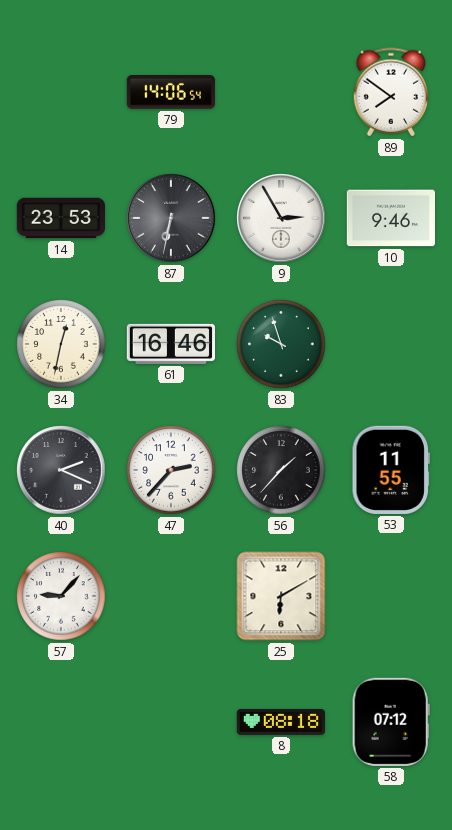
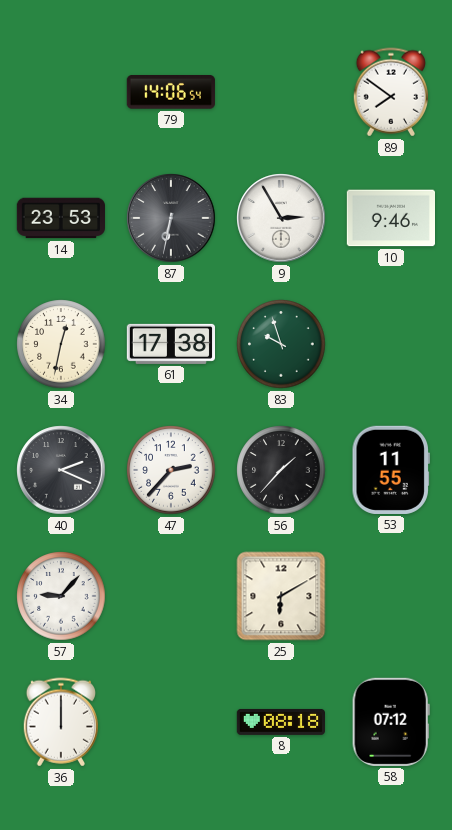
61: 16:46 -> 17:38 (170, 344)
36: none -> 12:00 (60, 722)
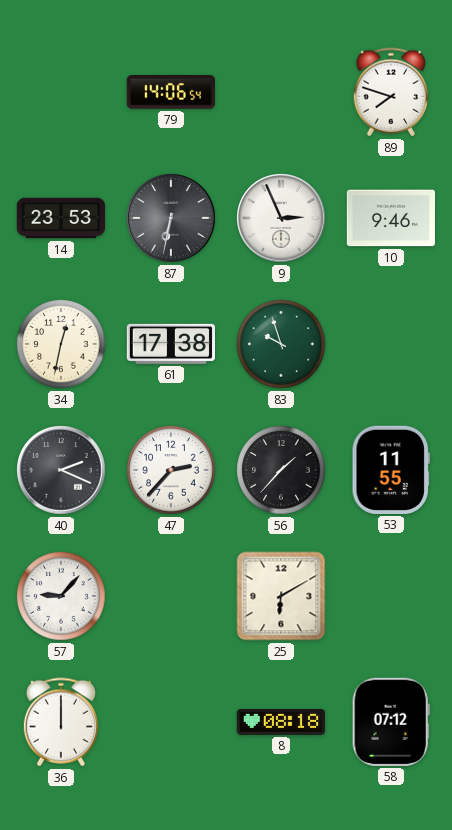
89: 7:51 -> 7:48 (390, 92)
9: 2:55 -> 2:56 (281, 218)
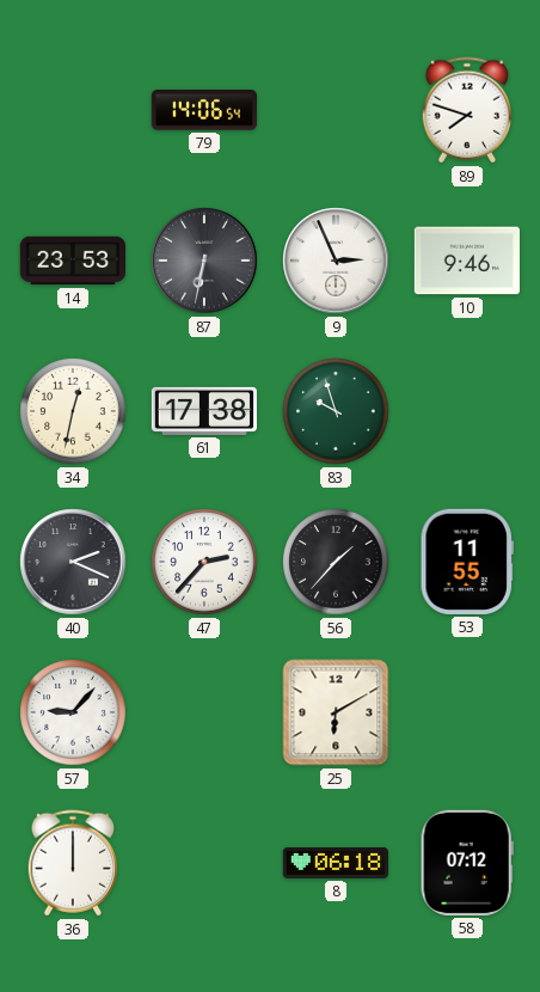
8: 08:18 -> 06:18 (335, 863)
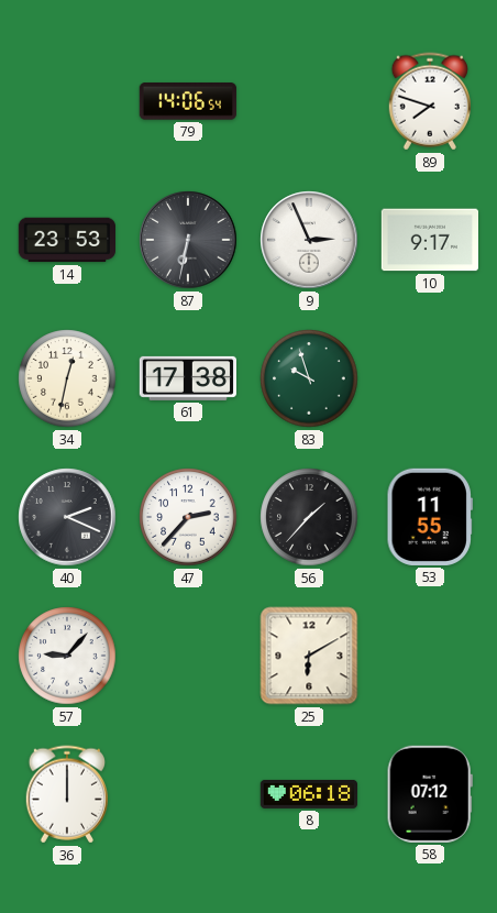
10: 9:46 -> 9:17 (429, 240)
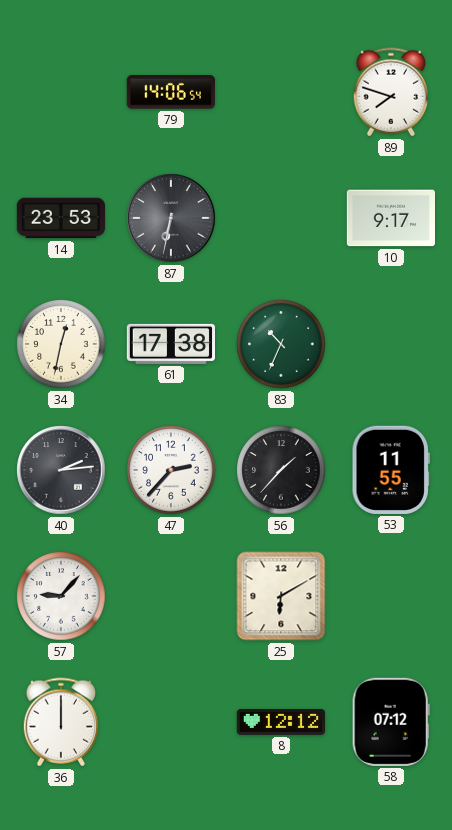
9: 2:56 -> none (309, 240)
83: 9:57 -> 10:34 (281, 344)
40: 2:19 -> 2:14 (61, 470)
8: 06:18 -> 12:12 (280, 722)
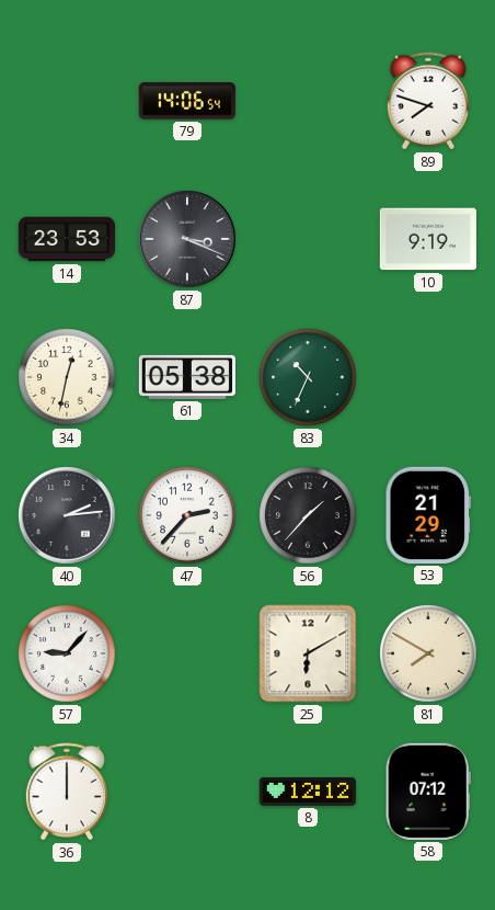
87: 6:32 -> 3:19 (187, 239)
10: 9:17 -> 9:19 (427, 239)
61: 17:38 -> 05:38 (186, 377)
53: 11:55 -> 21:29 (427, 515)
81: none -> 7:50 (428, 653)
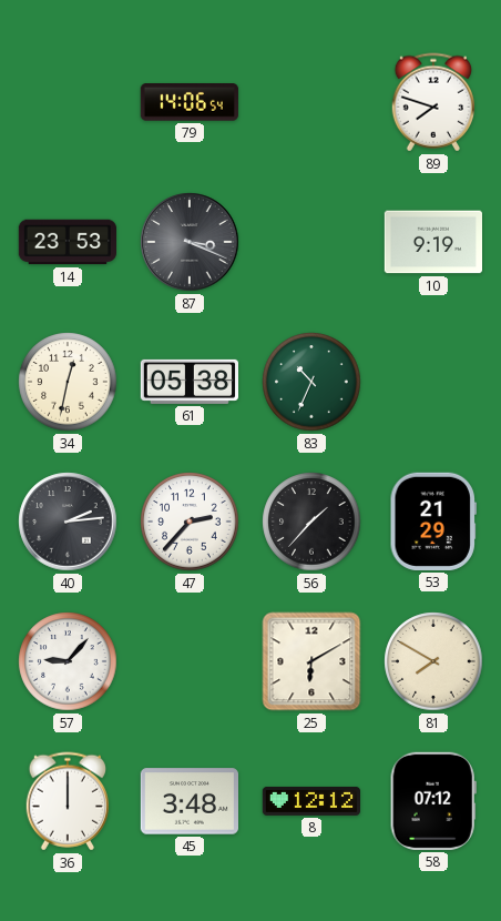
45: none -> 3:48 (188, 801)
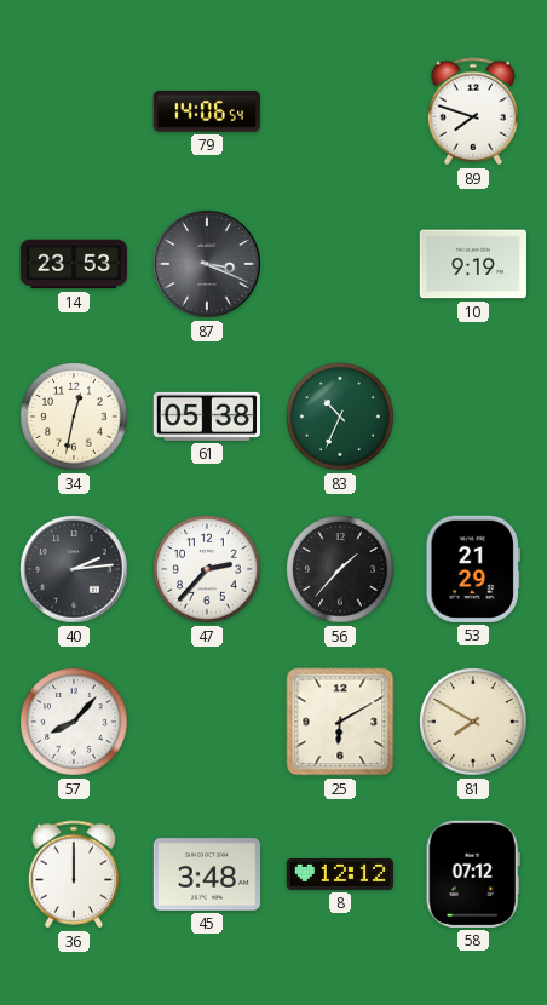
57: 9:07 -> 8:07 (74, 722)
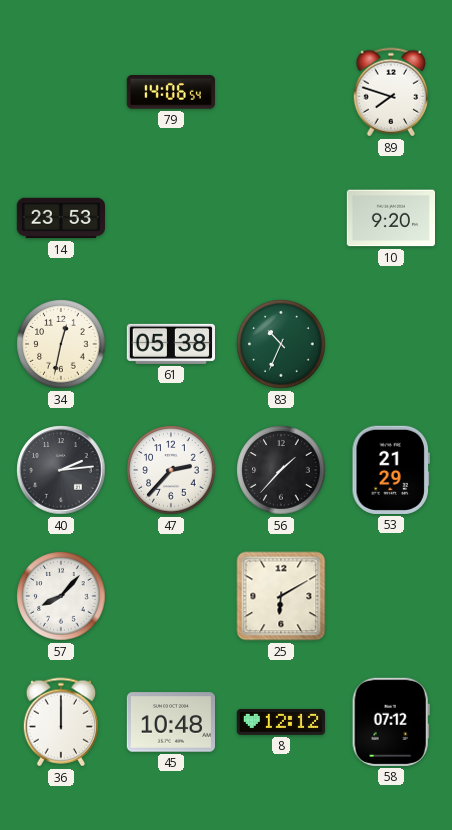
87: 3:19 -> none (207, 264)
10: 9:19 -> 9:20 (390, 218)
81: 7:50 -> none (473, 722)
45: 3:48 -> 10:48 (170, 722)
